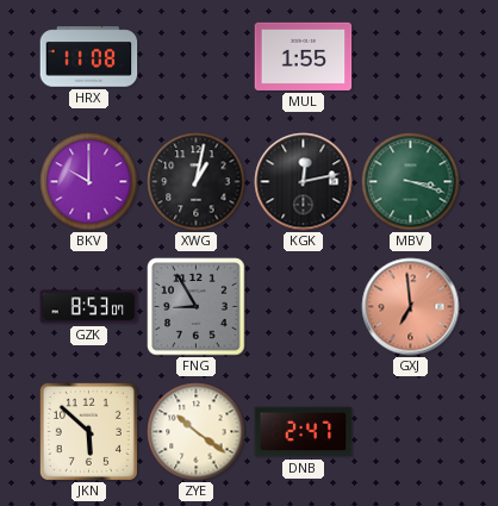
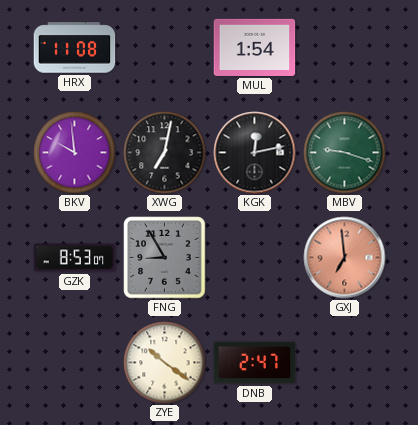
MUL: 1:55 -> 1:54 (255, 47)
BKV: 10:00 -> 9:59 (75, 153)
XWG: 1:02 -> 7:02 (165, 153)
MBV: 3:18 -> 9:18 (345, 153)
JKN: 5:52 -> none (88, 431)
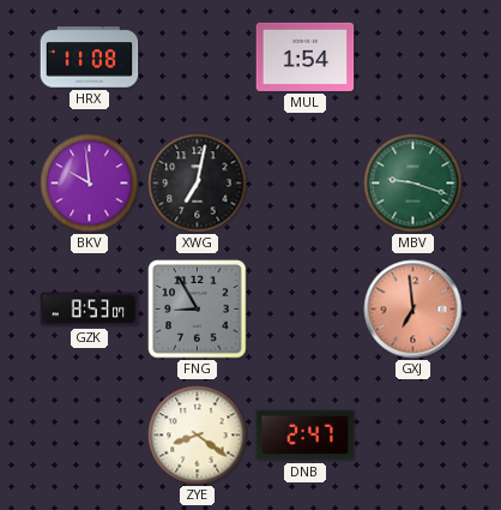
KGK: 12:13 -> none (255, 153)
ZYE: 10:21 -> 8:21 (198, 436)
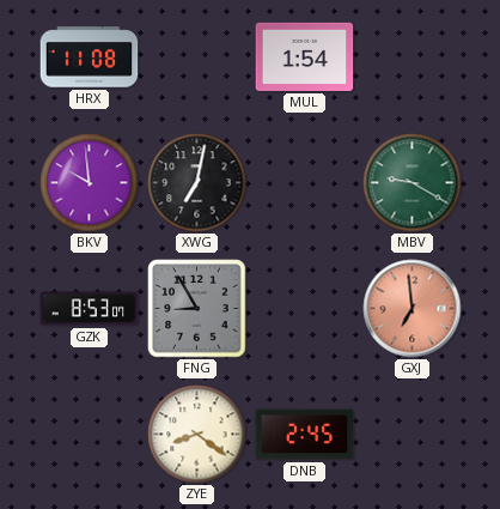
MBV: 9:18 -> 9:20 (413, 183)
DNB: 2:47 -> 2:45 (305, 435)
